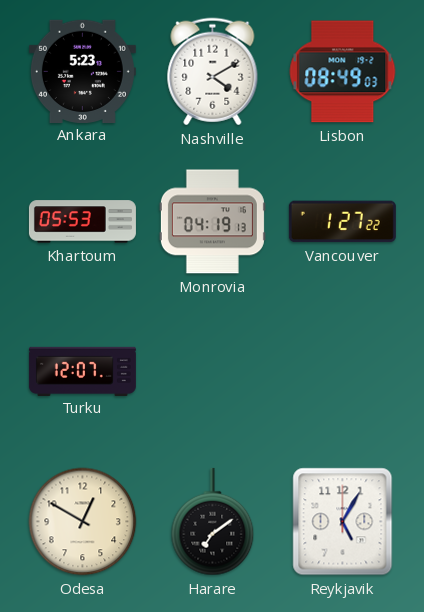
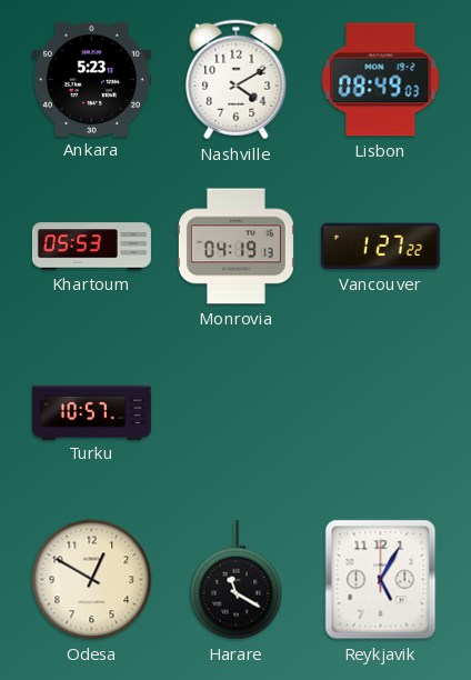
Turku: 12:07 -> 10:57 (91, 412)
Harare: 7:09 -> 11:20 (237, 580)
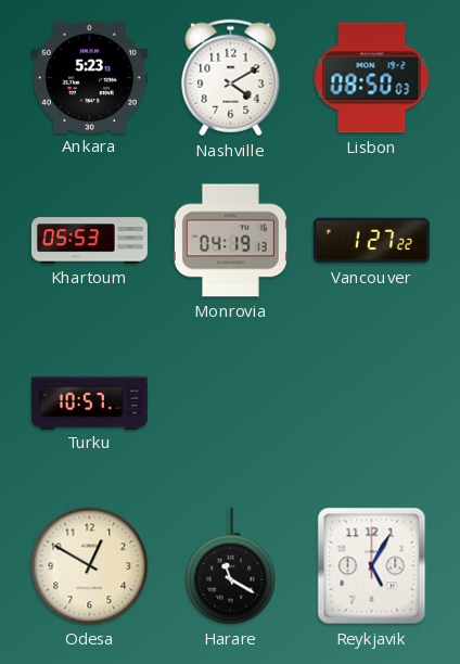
Lisbon: 08:49 -> 08:50 (372, 78)
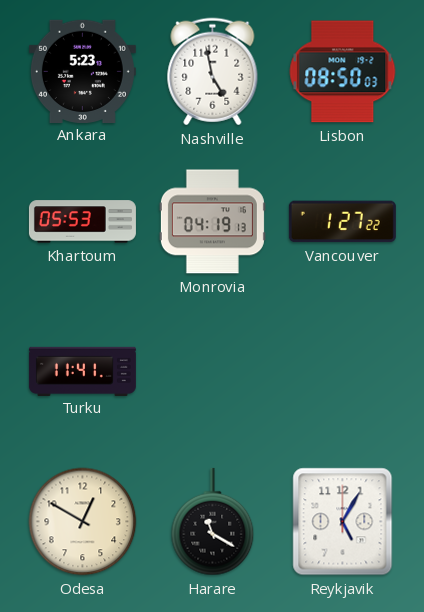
Nashville: 4:10 -> 4:58 (213, 72)
Turku: 10:57 -> 11:41 (82, 371)
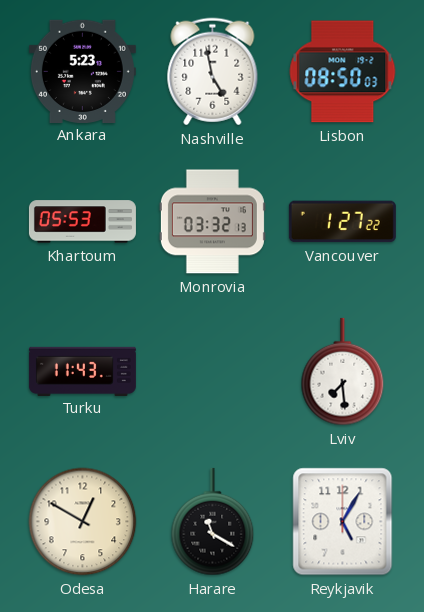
Monrovia: 04:19 -> 03:32 (212, 222)
Turku: 11:41 -> 11:43 (82, 371)
Lviv: none -> 7:29 (343, 372)
